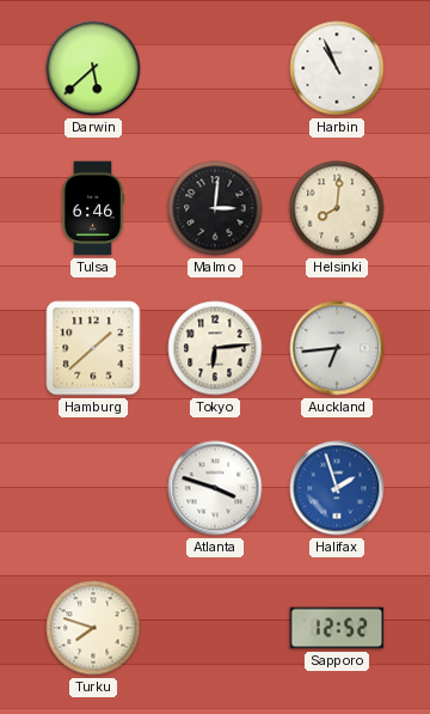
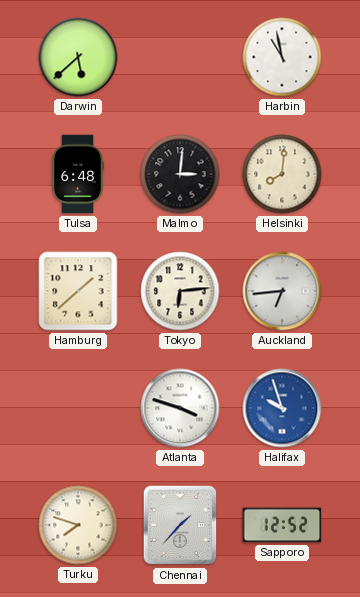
Harbin: 10:56 -> 10:58 (282, 57)
Tulsa: 6:46 -> 6:48 (78, 174)
Halifax: 1:57 -> 9:57 (282, 408)
Chennai: none -> 1:37 (180, 525)
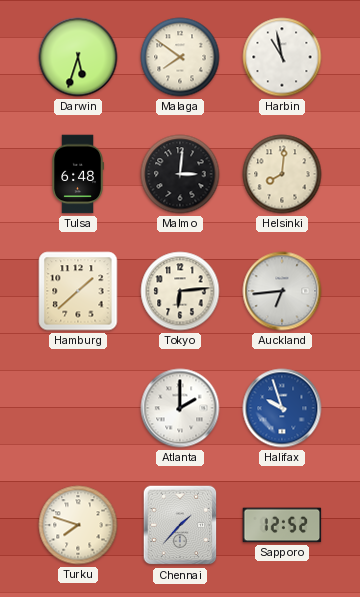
Darwin: 5:38 -> 5:33 (78, 57)
Malaga: none -> 7:51 (180, 57)
Atlanta: 3:48 -> 2:00 (180, 408)
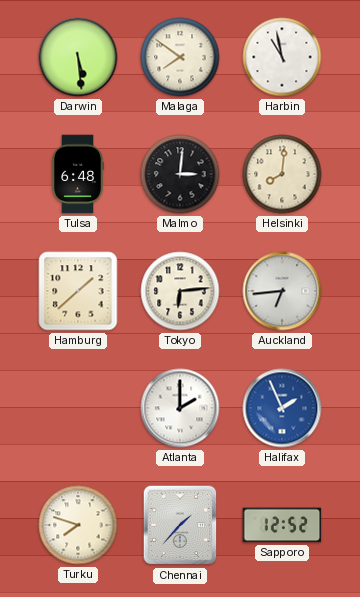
Darwin: 5:33 -> 5:29 (78, 57)
Halifax: 9:57 -> 1:56 (282, 408)
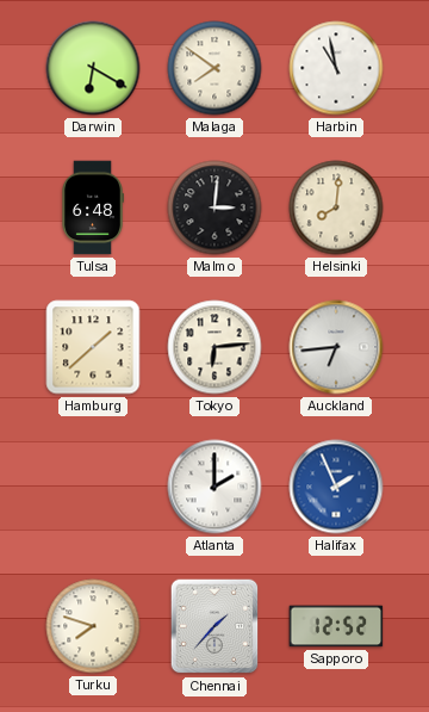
Darwin: 5:29 -> 6:20 (93, 68)
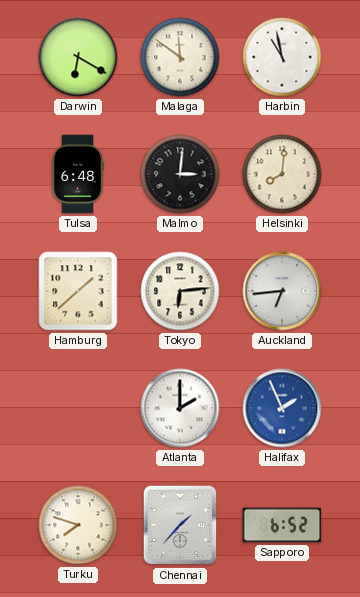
Malaga: 7:51 -> 11:51 (180, 57)
Sapporo: 12:52 -> 6:52 (282, 525)
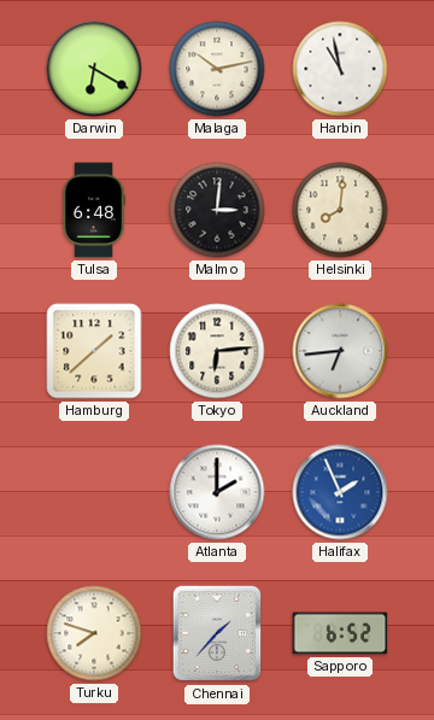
Malaga: 11:51 -> 10:13 (217, 69)
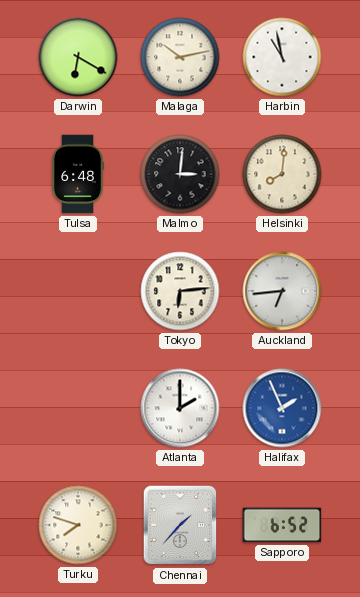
Hamburg: 1:38 -> none (94, 351)
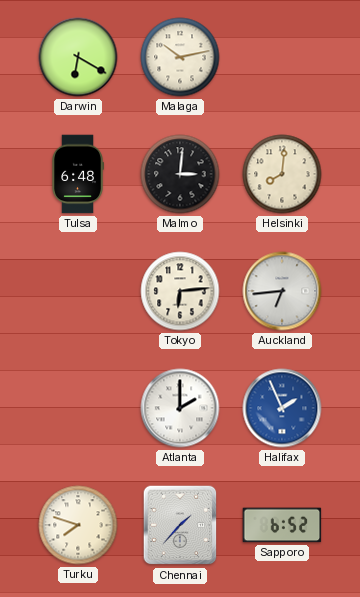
Harbin: 10:58 -> none (282, 57)
